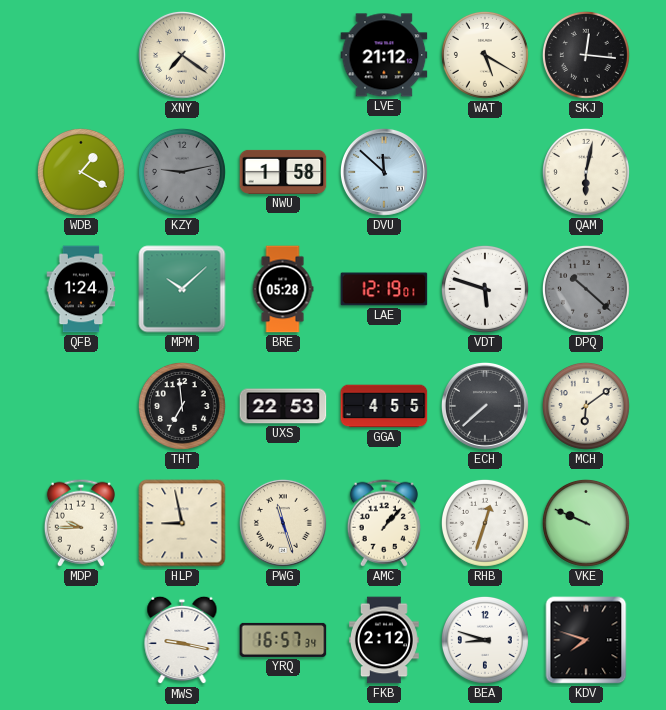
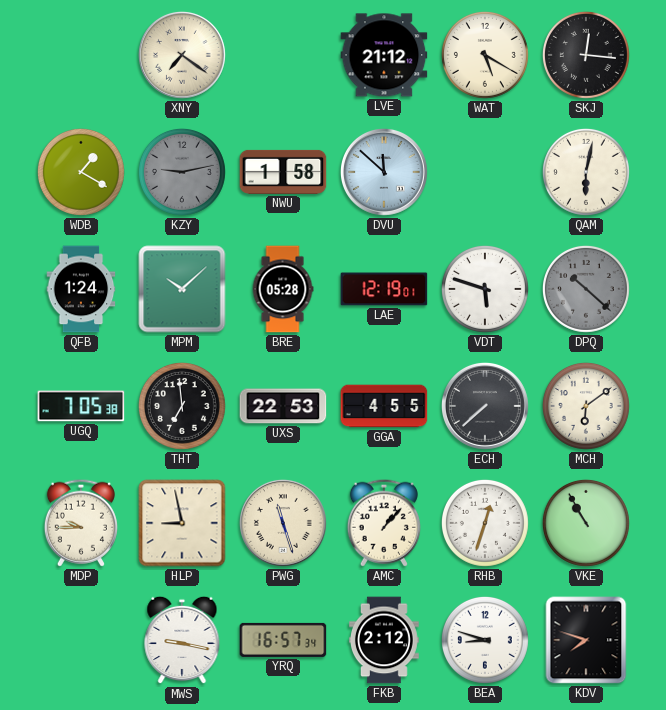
UGQ: none -> 7:05 (81, 406)
VKE: 9:49 -> 10:55 (586, 523)
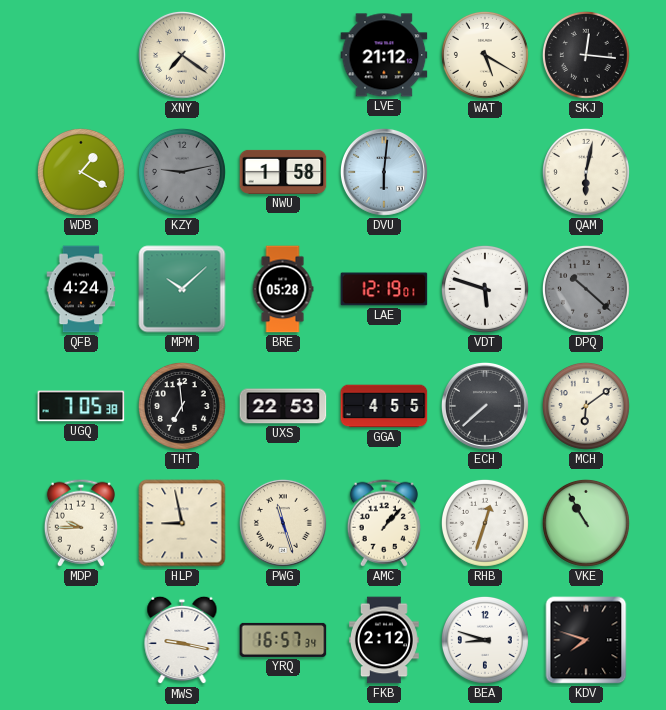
DVU: 11:52 -> 6:01 (384, 172)
QFB: 1:24 -> 4:24 (81, 289)
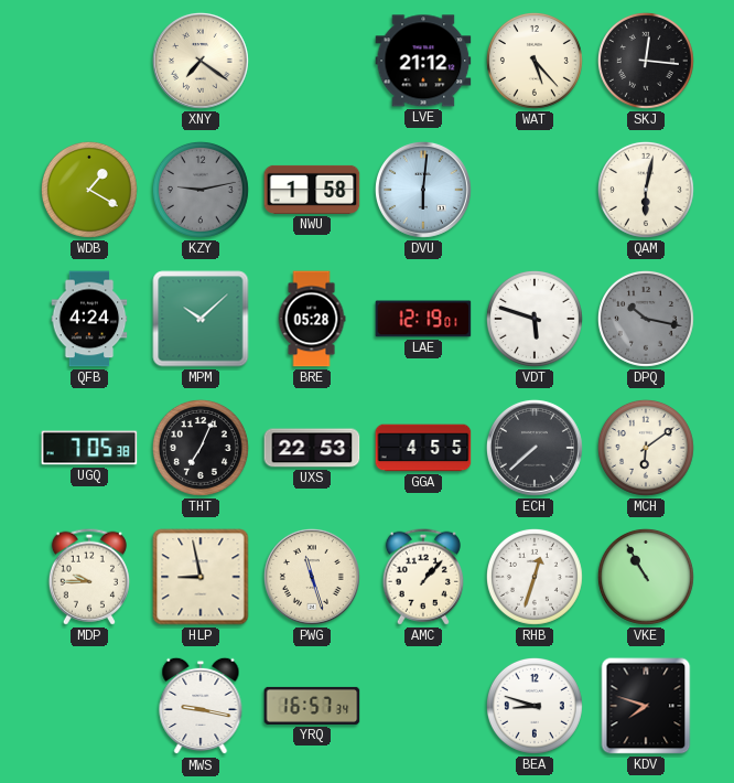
WAT: 5:20 -> 5:23 (535, 61)
DPQ: 10:22 -> 10:17 (646, 319)
THT: 6:59 -> 7:04 (201, 448)
FKB: 2:12 -> none (384, 640)
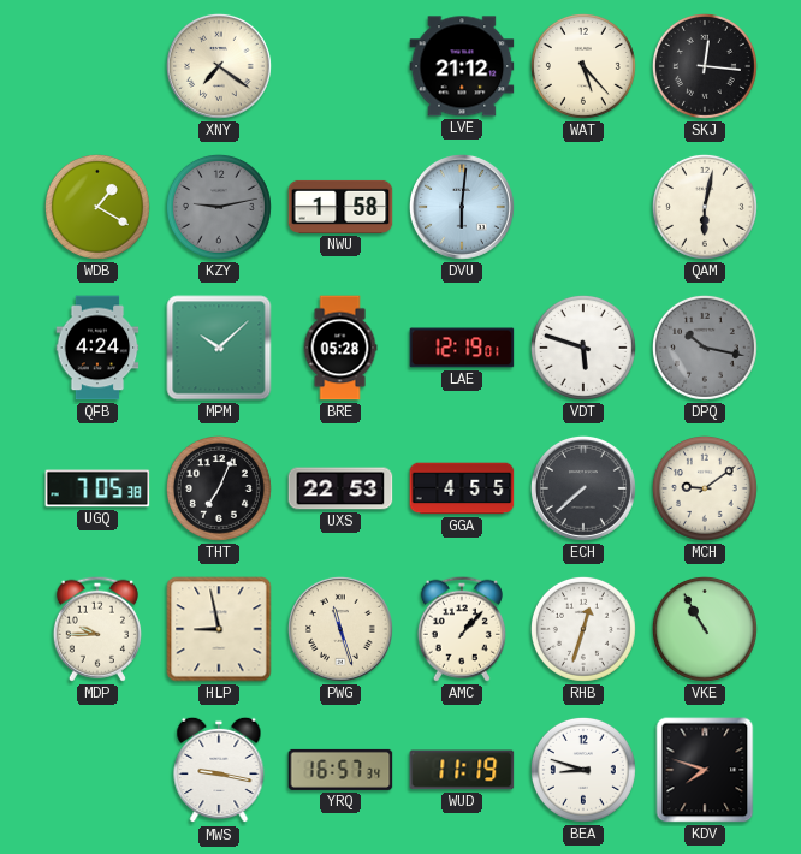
MCH: 6:09 -> 9:09 (705, 488)
WUD: none -> 11:19 (462, 770)
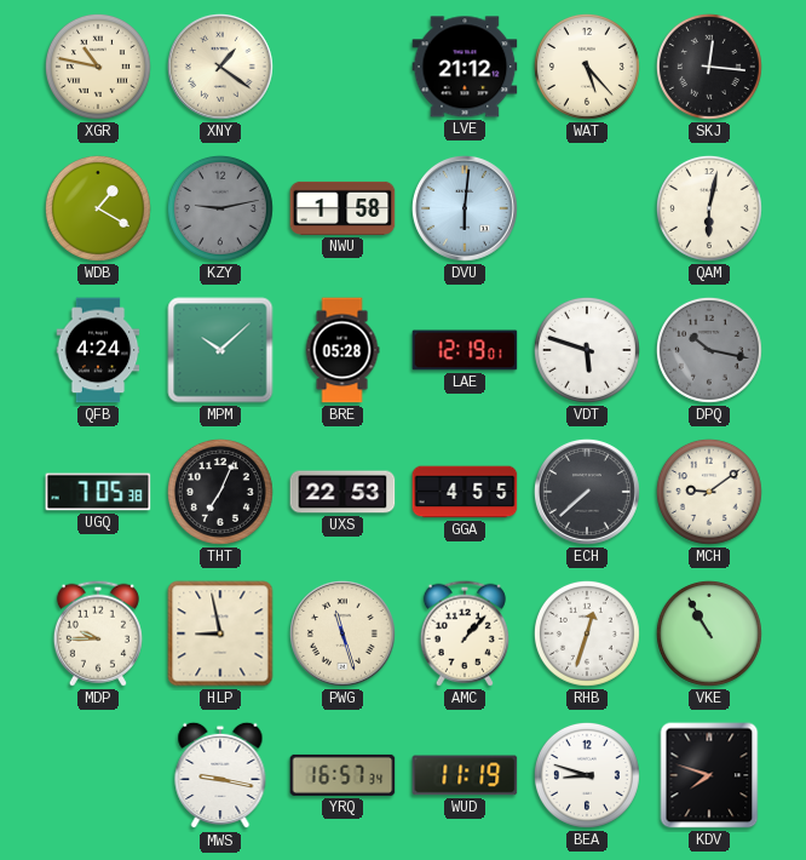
XGR: none -> 10:47 (98, 67)
XNY: 7:21 -> 1:21 (220, 67)
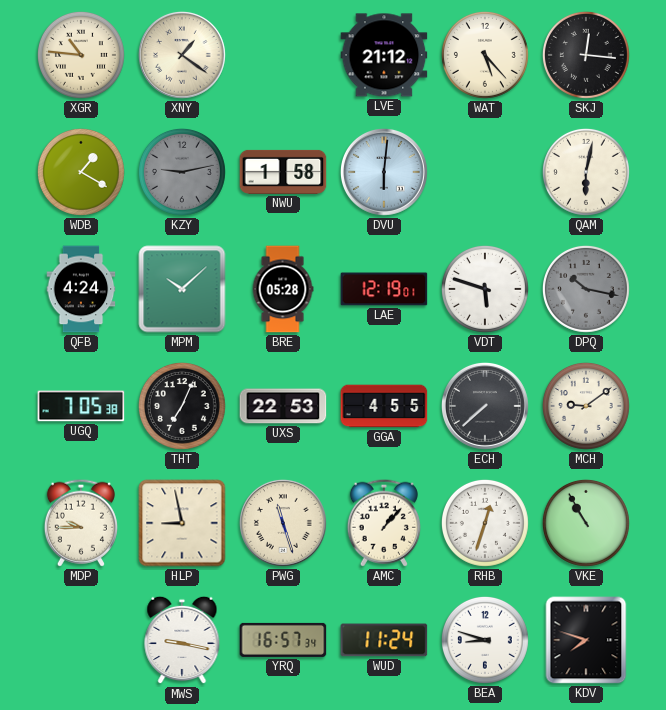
XGR: 10:47 -> 10:46 (81, 55)
WUD: 11:19 -> 11:24 (384, 640)
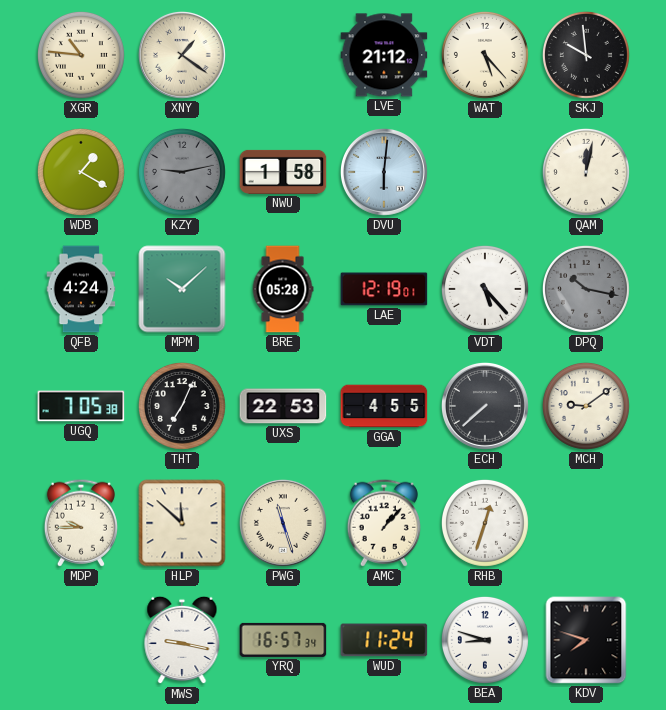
SKJ: 12:16 -> 9:59 (586, 55)
QAM: 6:02 -> 12:02 (586, 172)
VDT: 5:48 -> 5:23 (485, 289)
HLP: 8:58 -> 11:52 (182, 523)
VKE: 10:55 -> none (586, 523)
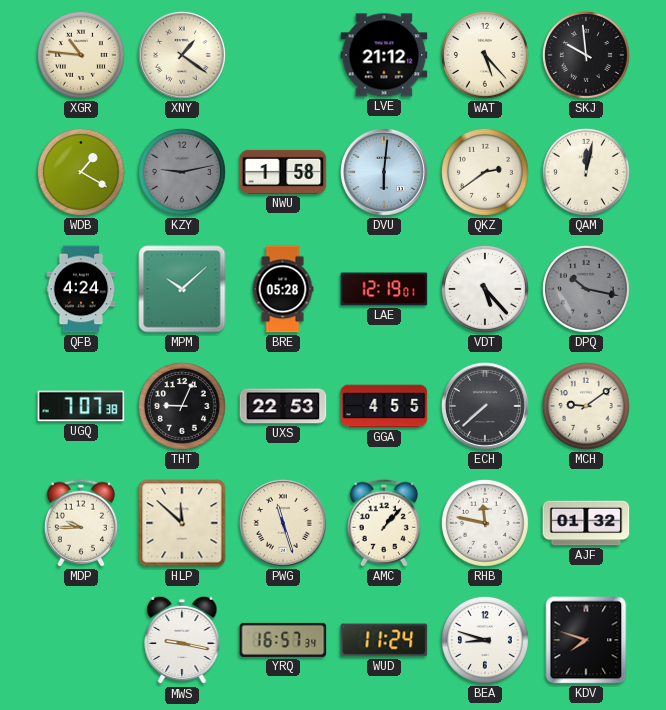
QKZ: none -> 2:39 (485, 172)
UGQ: 7:05 -> 7:07 (81, 406)
THT: 7:04 -> 9:04 (182, 406)
RHB: 12:33 -> 11:47 (485, 523)
AJF: none -> 01:32 (586, 523)
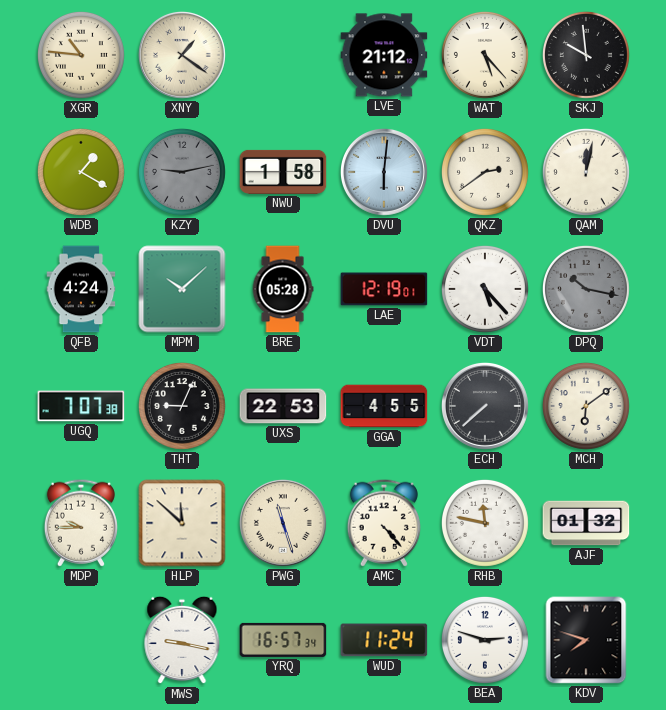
MCH: 9:09 -> 6:09 (586, 406)
AMC: 1:07 -> 4:23 (384, 523)
BEA: 8:48 -> 2:48 (485, 640)
